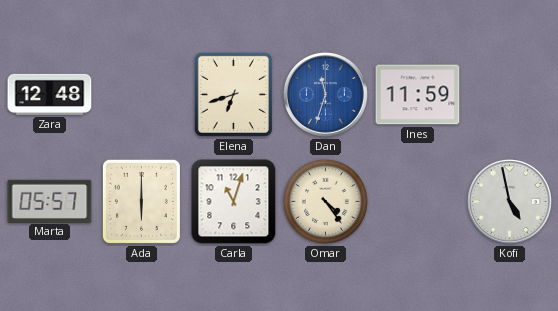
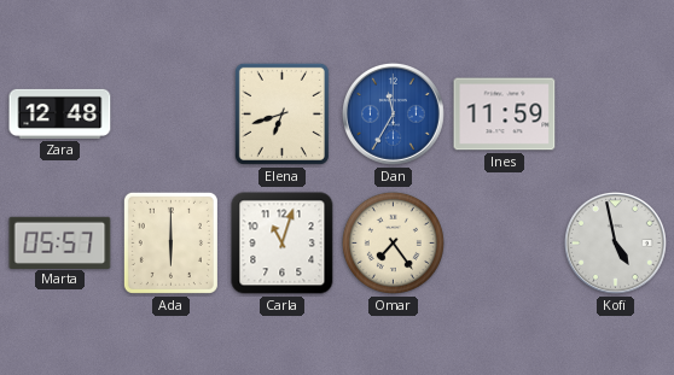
Dan: 11:33 -> 11:35 (393, 113)
Omar: 4:24 -> 7:24 (393, 242)
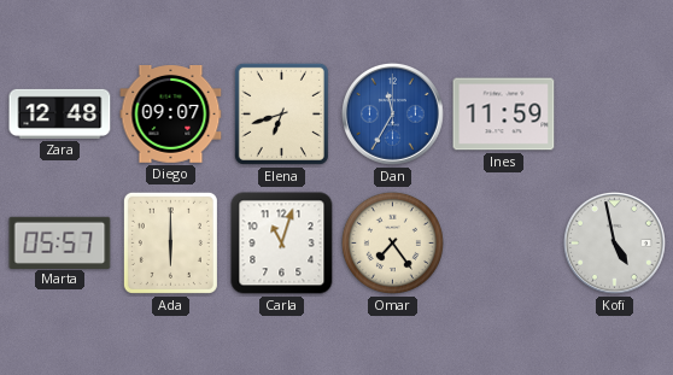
Diego: none -> 09:07 (171, 115)
